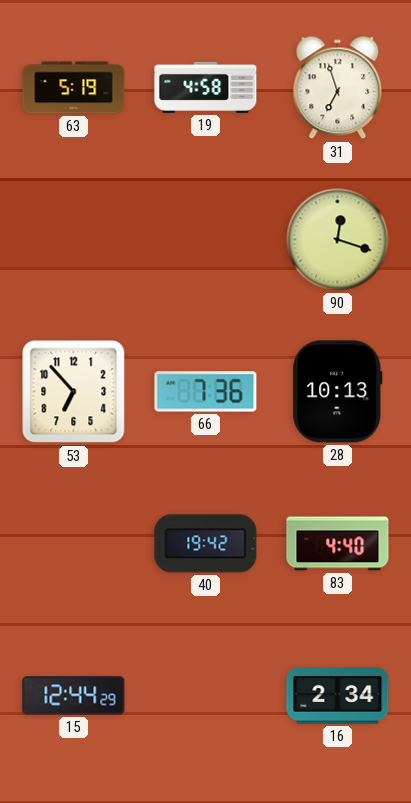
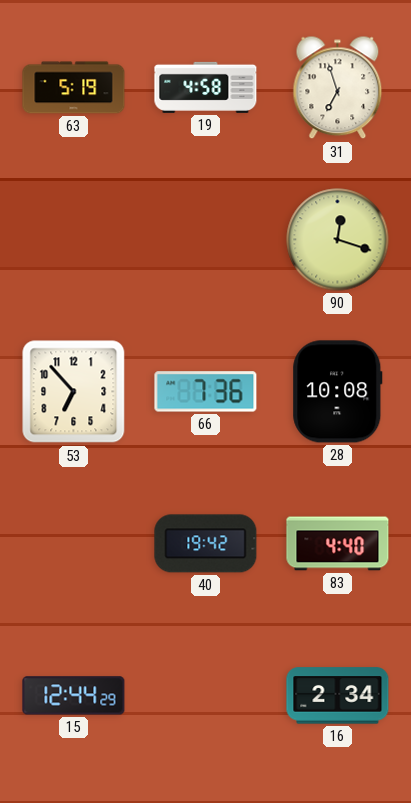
28: 10:13 -> 10:08 (338, 392)
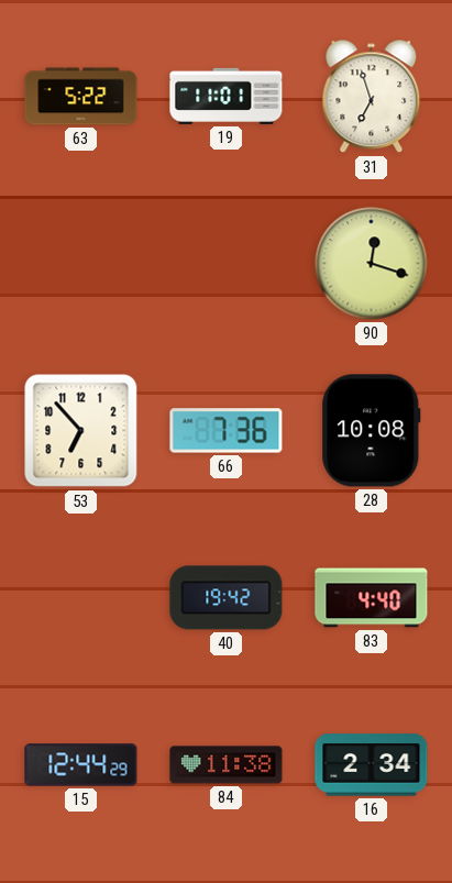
63: 5:19 -> 5:22 (81, 97)
19: 4:58 -> 11:01 (227, 96)
84: none -> 11:38 (227, 765)
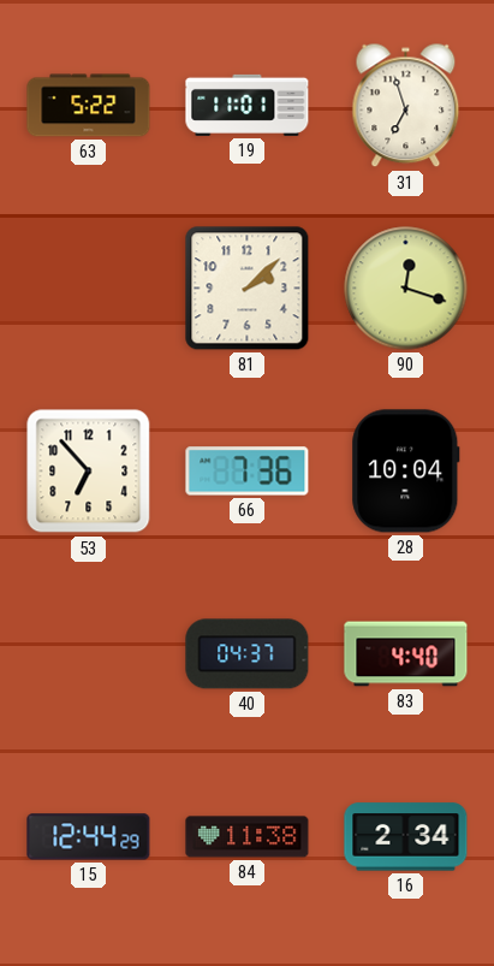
81: none -> 2:08 (248, 289)
28: 10:08 -> 10:04 (406, 472)
40: 19:42 -> 04:37 (248, 654)
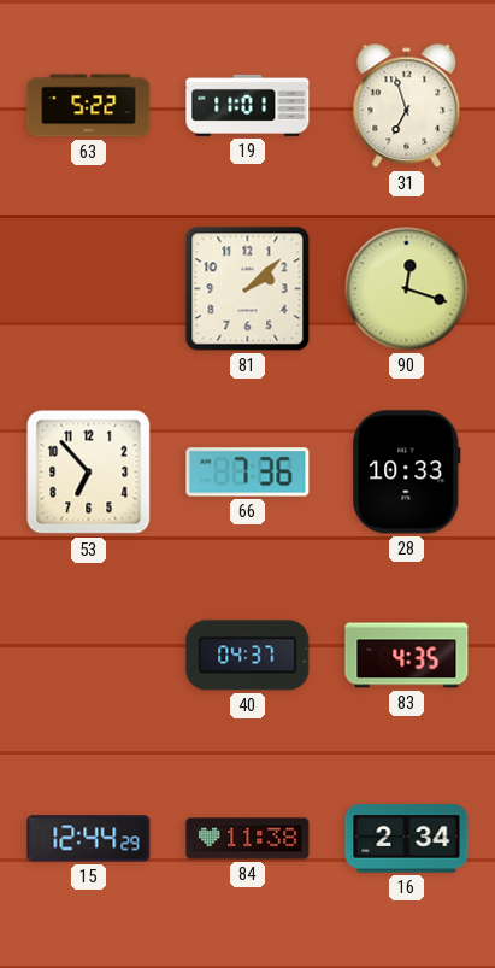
28: 10:04 -> 10:33 (407, 473)
83: 4:40 -> 4:35 (407, 656)
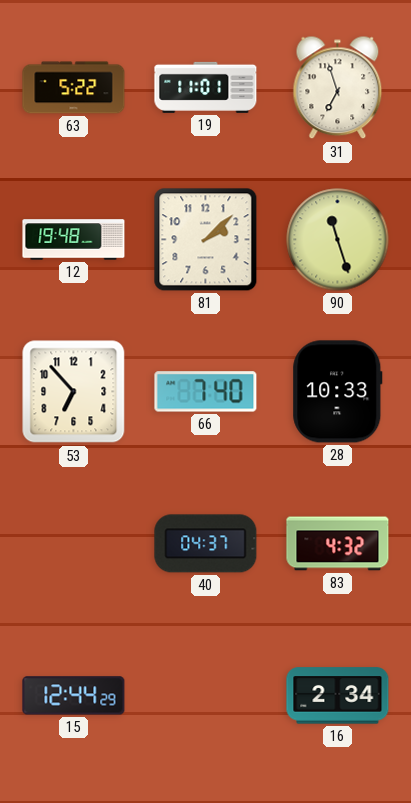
12: none -> 19:48 (74, 240)
90: 12:18 -> 11:27 (338, 240)
66: 7:36 -> 7:40 (206, 392)
83: 4:35 -> 4:32 (338, 544)
84: 11:38 -> none (248, 839)
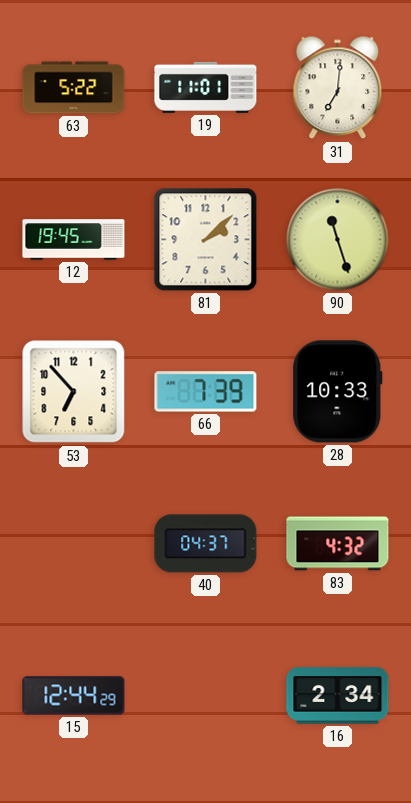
31: 6:57 -> 7:01 (338, 88)
12: 19:48 -> 19:45 (74, 240)
66: 7:40 -> 7:39 (206, 392)
